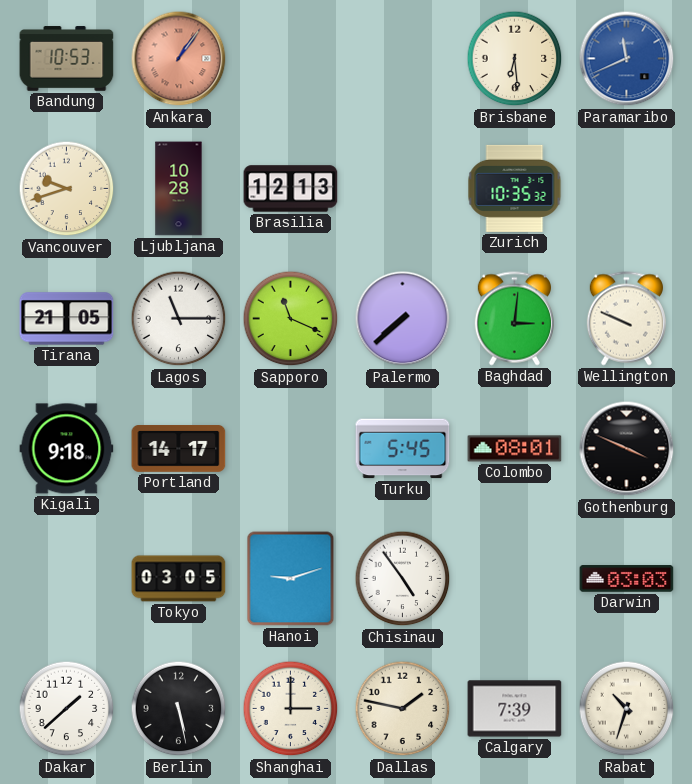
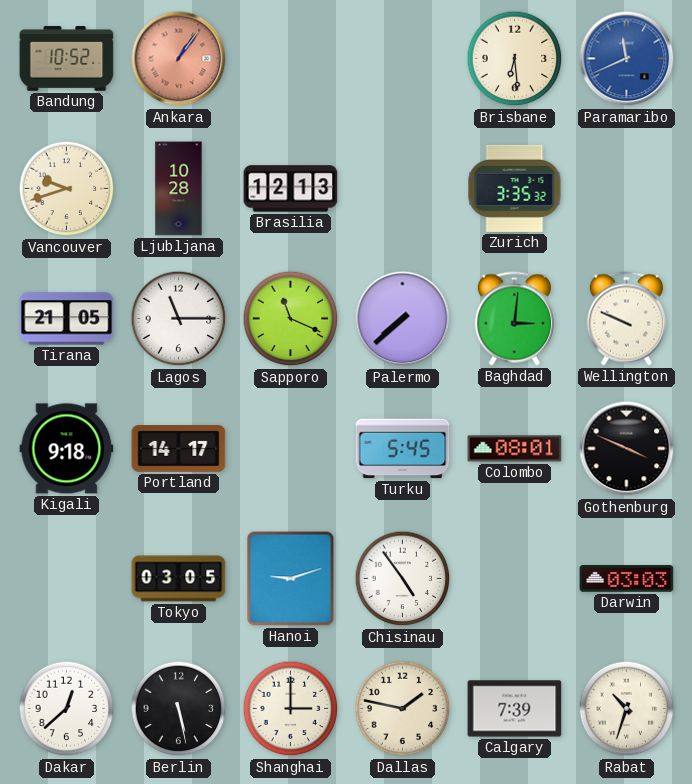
Bandung: 10:53 -> 10:52 (67, 59)
Zurich: 10:35 -> 3:35 (515, 188)
Dakar: 1:38 -> 12:38 (67, 709)
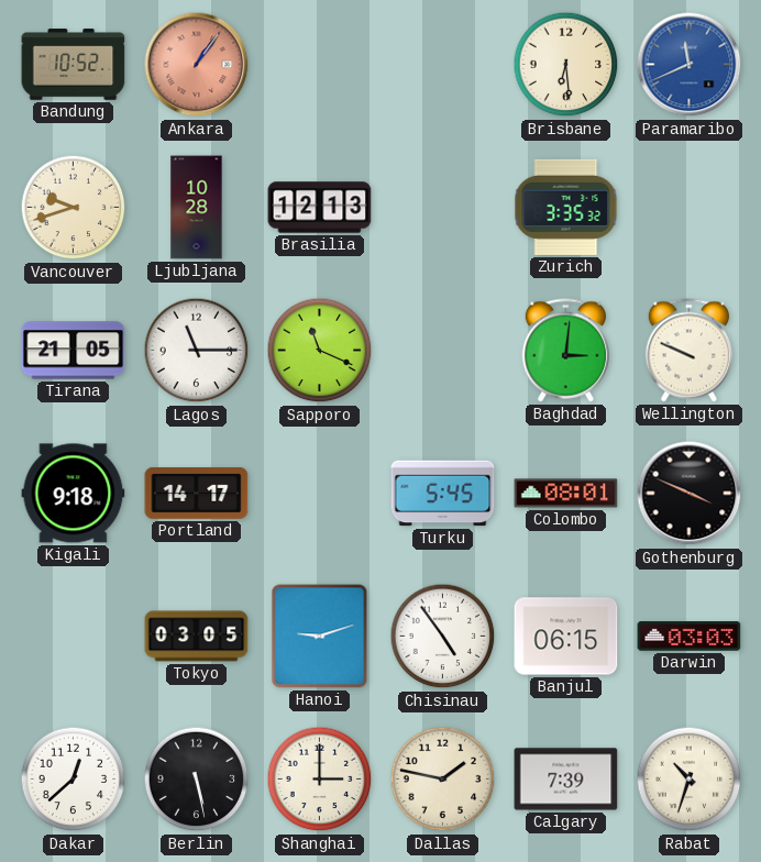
Palermo: 7:38 -> none (403, 319)
Banjul: none -> 06:15 (566, 637)
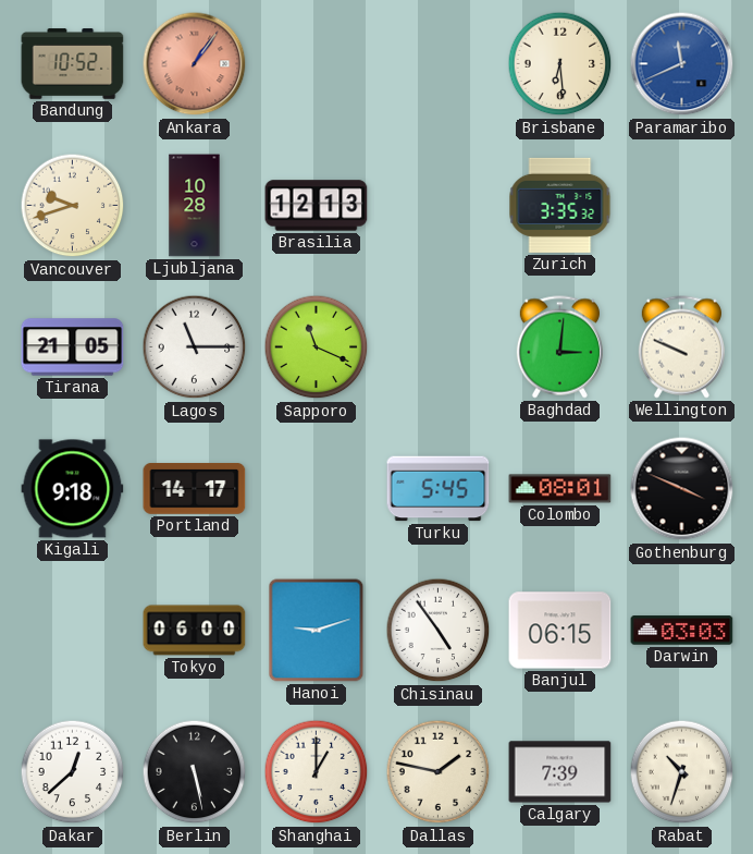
Tokyo: 03:05 -> 06:00 (195, 631)
Shanghai: 3:00 -> 1:00 (317, 772)
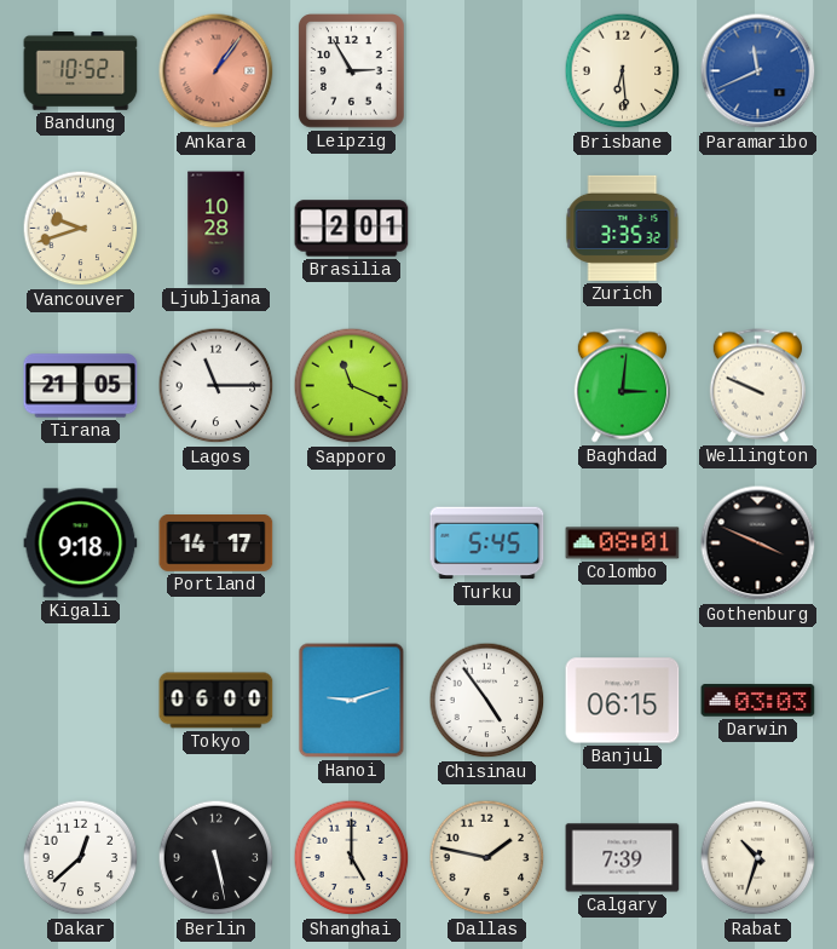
Leipzig: none -> 2:55 (352, 71)
Brasilia: 12:13 -> 2:01 (352, 229)
Shanghai: 1:00 -> 5:00 (352, 858)
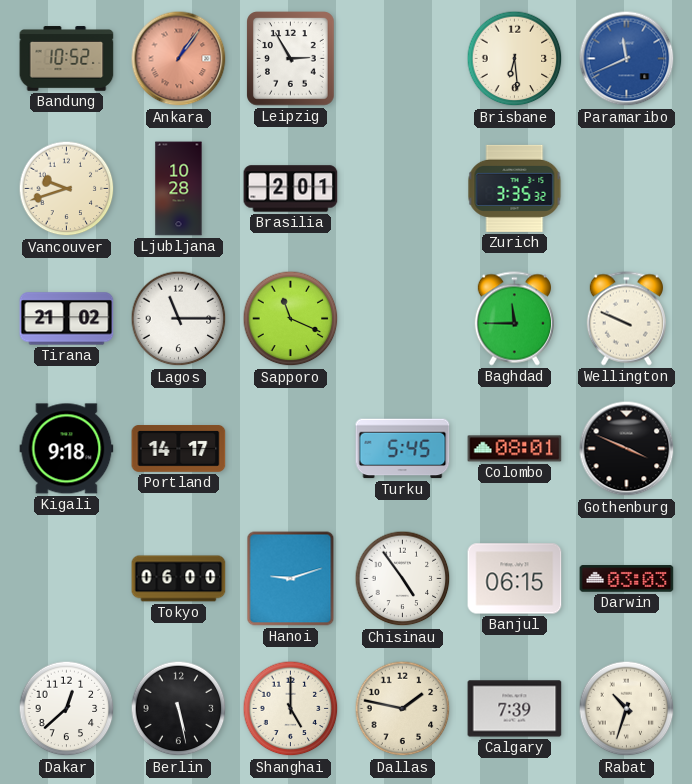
Tirana: 21:05 -> 21:02 (67, 319)
Baghdad: 3:01 -> 11:45 (514, 319)
